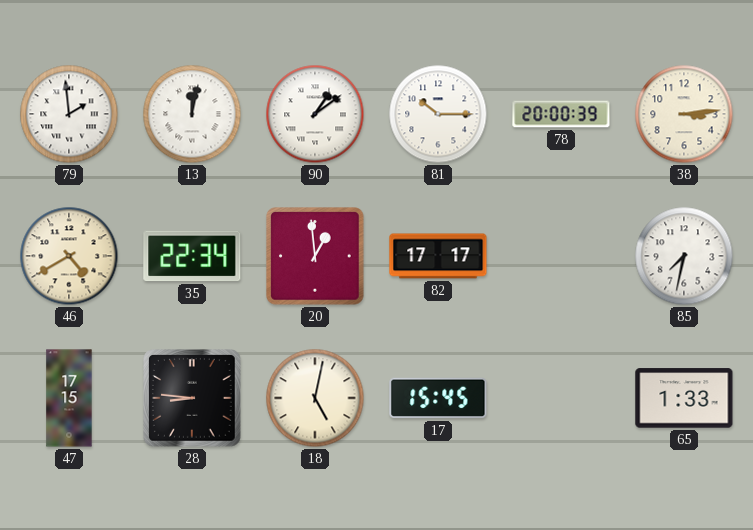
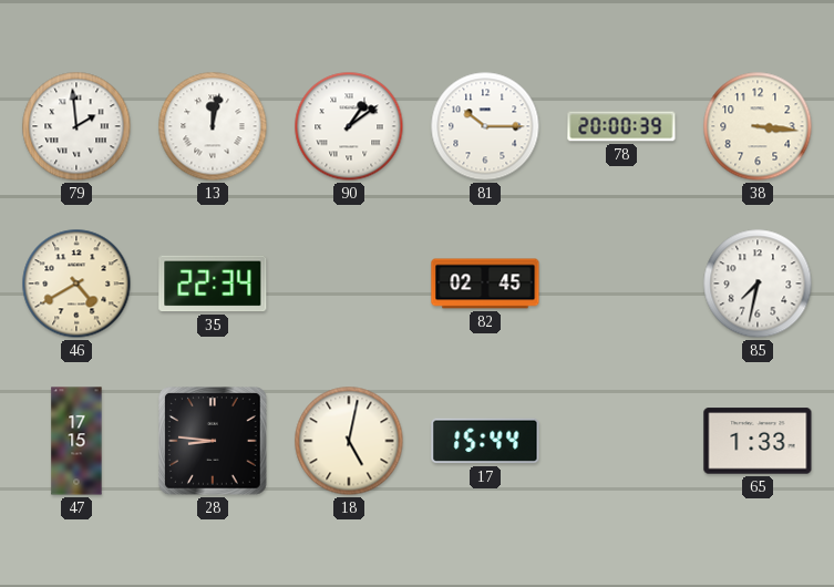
38: 3:14 -> 3:16 (758, 126)
20: 12:59 -> none (315, 256)
82: 17:17 -> 02:45 (485, 284)
17: 15:45 -> 15:44 (485, 441)
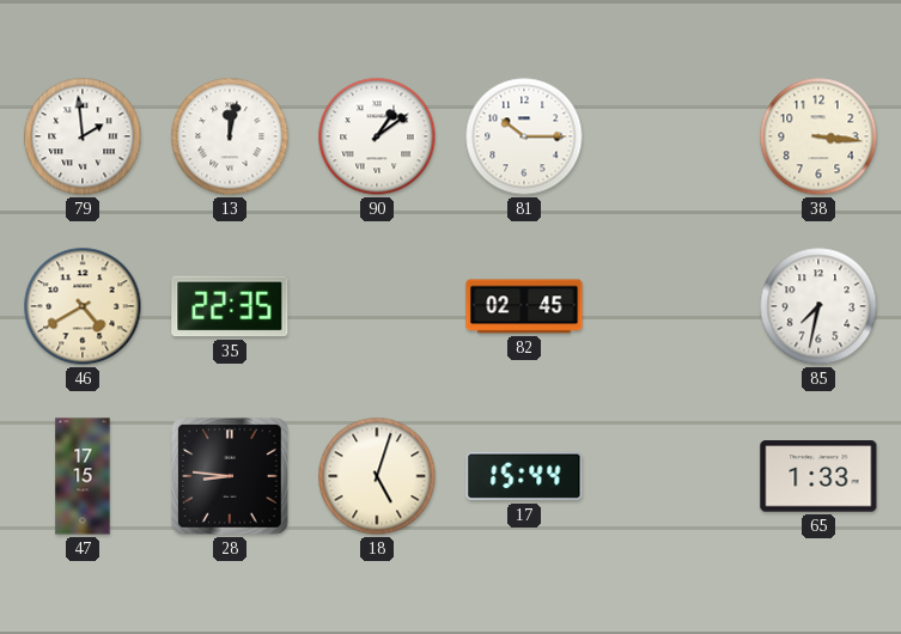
78: 20:00 -> none (621, 126)
35: 22:34 -> 22:35 (230, 306)
18: 5:02 -> 5:03 (377, 476)
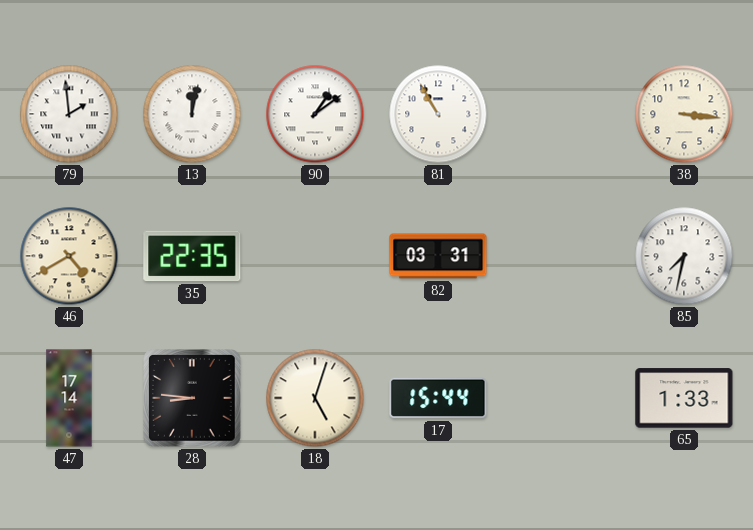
81: 10:15 -> 10:55 (438, 114)
82: 02:45 -> 03:31 (438, 256)
47: 17:15 -> 17:14 (69, 398)
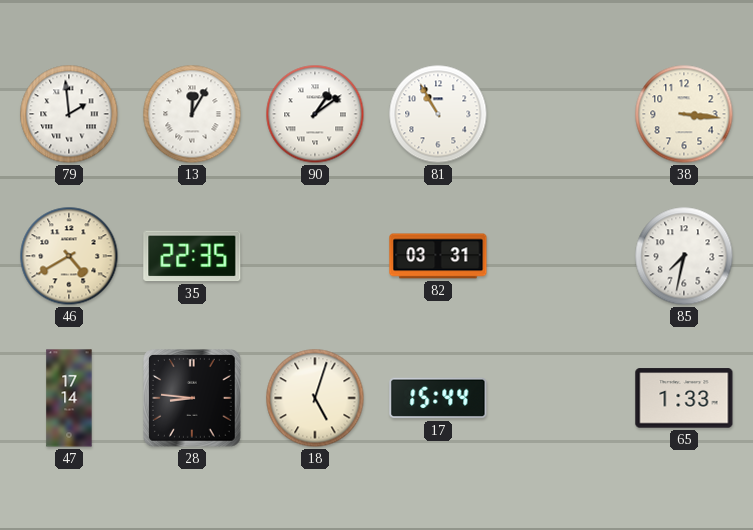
13: 12:02 -> 12:05 (192, 114)
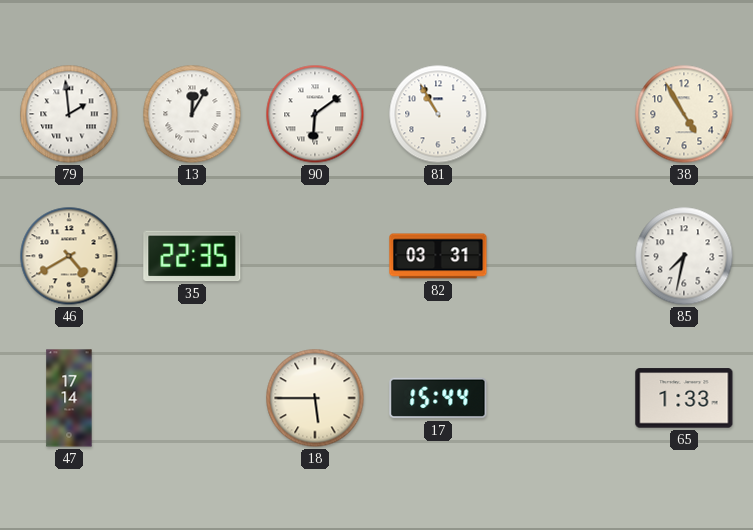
90: 1:09 -> 6:09 (315, 114)
38: 3:16 -> 4:55 (684, 114)
28: 8:46 -> none (193, 399)
18: 5:03 -> 5:45 (315, 398)
